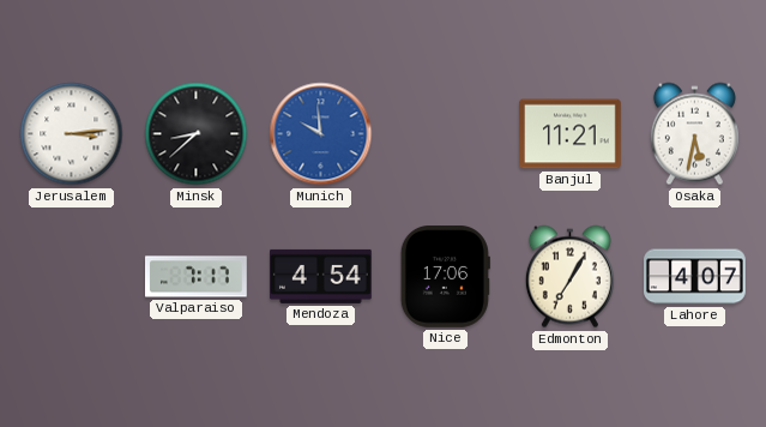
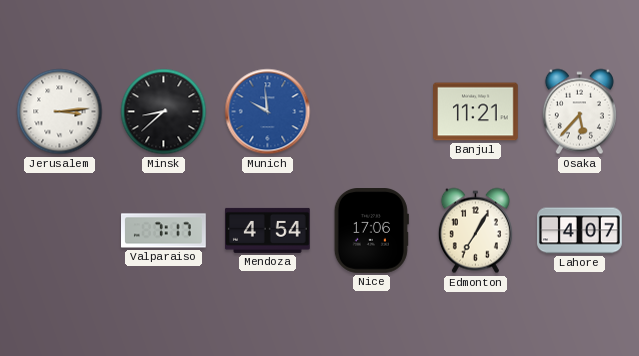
Osaka: 5:32 -> 5:37 (579, 112)
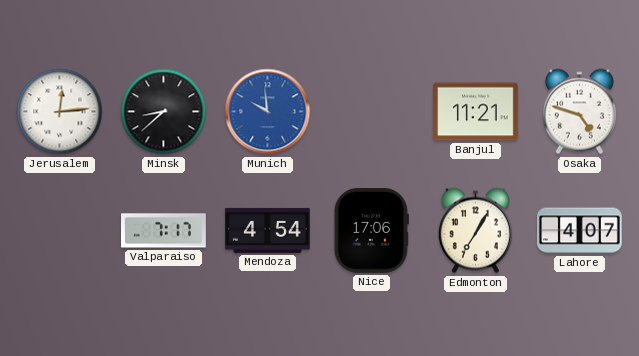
Jerusalem: 3:14 -> 12:14 (60, 112)
Osaka: 5:37 -> 4:48 (579, 112)
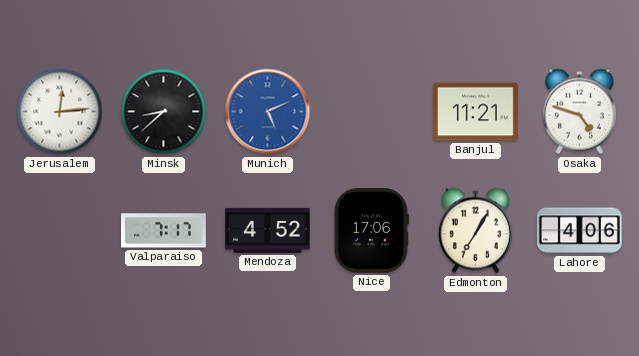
Munich: 9:59 -> 5:11 (268, 112)
Mendoza: 4:54 -> 4:52 (267, 230)
Lahore: 4:07 -> 4:06 (580, 231)
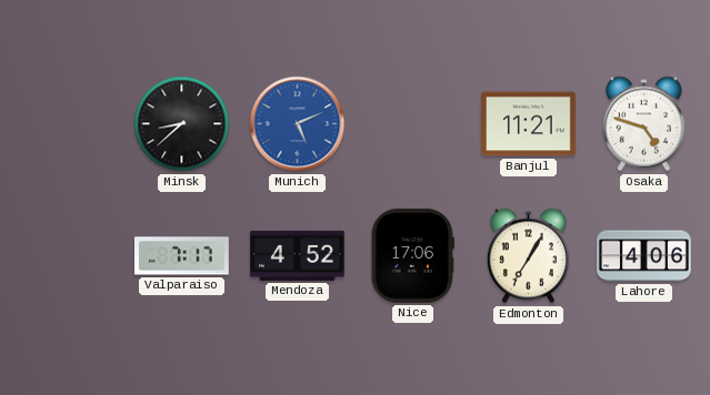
Jerusalem: 12:14 -> none (60, 112)
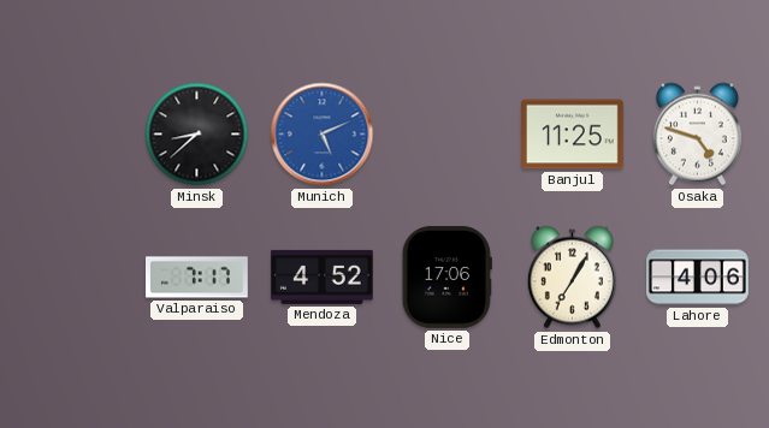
Banjul: 11:21 -> 11:25 (573, 135)
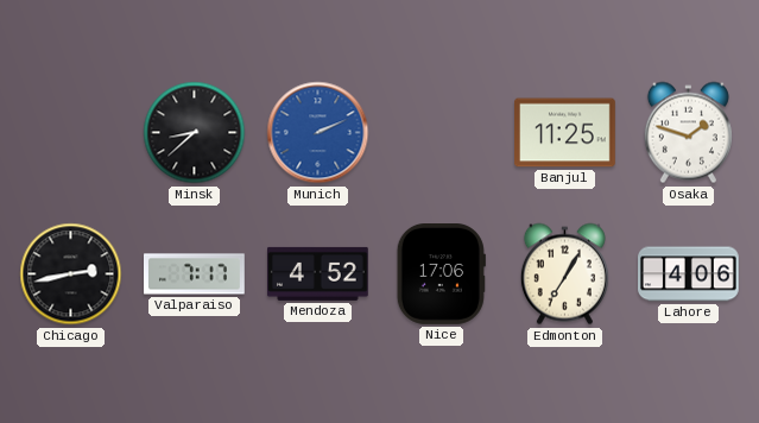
Munich: 5:11 -> 2:11 (318, 133)
Osaka: 4:48 -> 1:48 (688, 133)
Chicago: none -> 2:43 (71, 274)
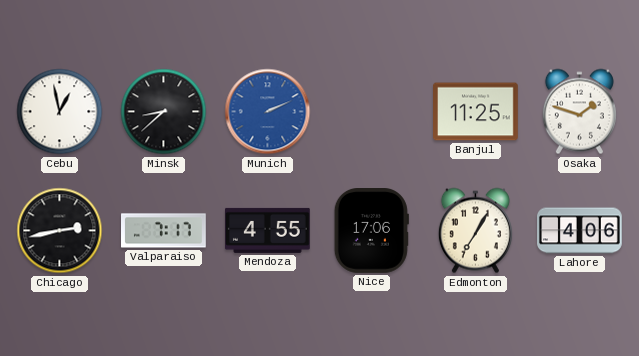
Cebu: none -> 12:58 (60, 112)
Mendoza: 4:52 -> 4:55 (267, 230)
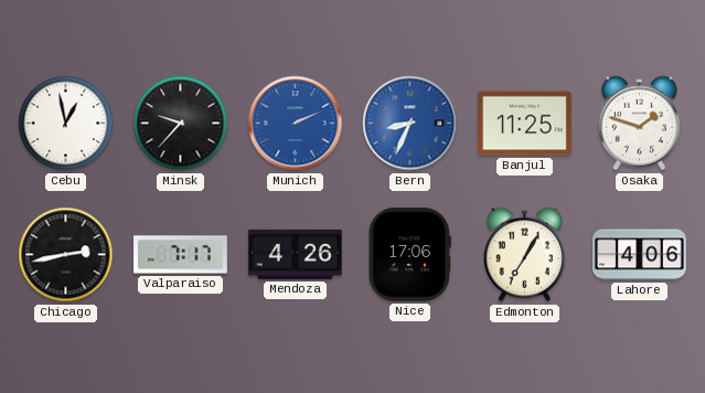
Minsk: 8:38 -> 9:37 (181, 124)
Bern: none -> 8:34 (410, 124)
Mendoza: 4:55 -> 4:26 (295, 254)
